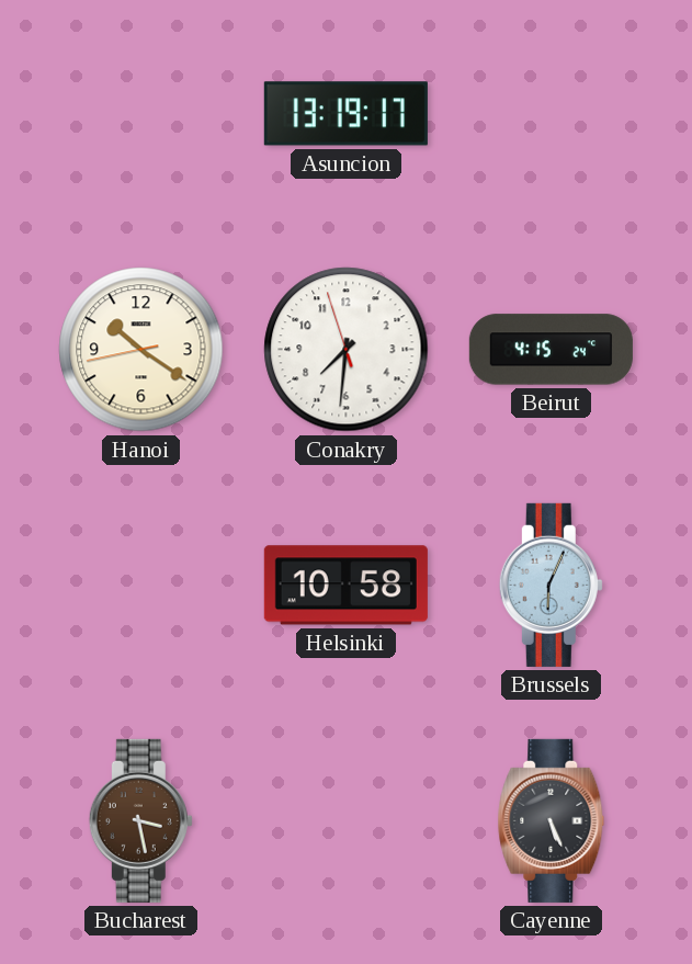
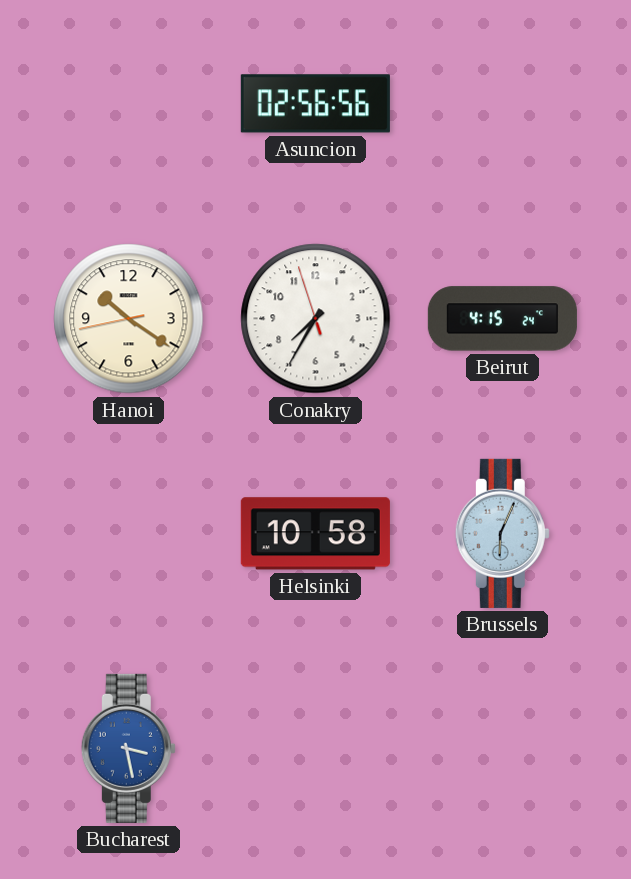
Asuncion: 13:19 -> 02:56 (315, 104)
Conakry: 7:30 -> 7:34 (316, 319)
Bucharest dial: brown -> blue (128, 748)
Cayenne: 5:26 -> none (552, 820)
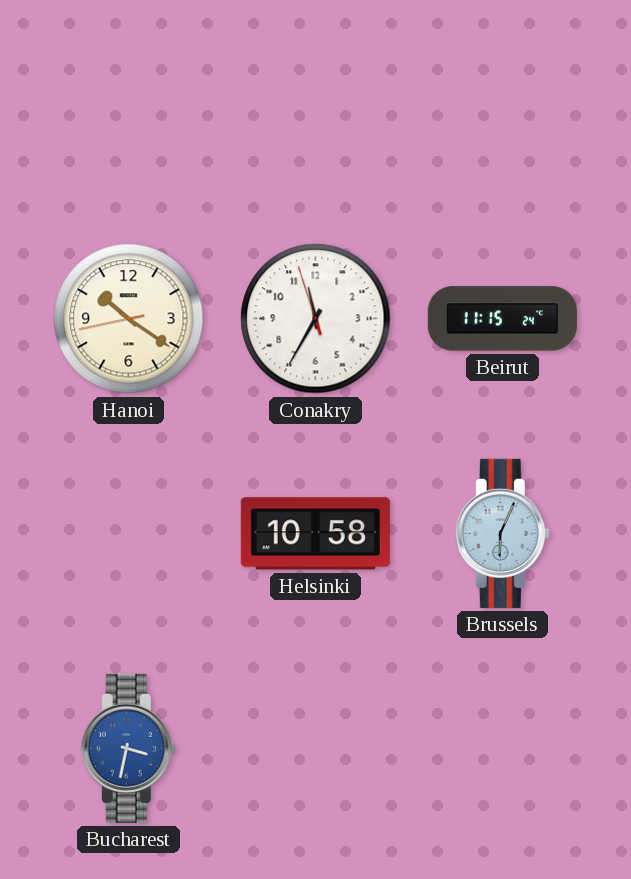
Asuncion: 02:56 -> none (315, 104)
Conakry: 7:34 -> 11:34 (316, 319)
Beirut: 4:15 -> 11:15 (502, 319)
Bucharest: 3:28 -> 3:32 (128, 748)
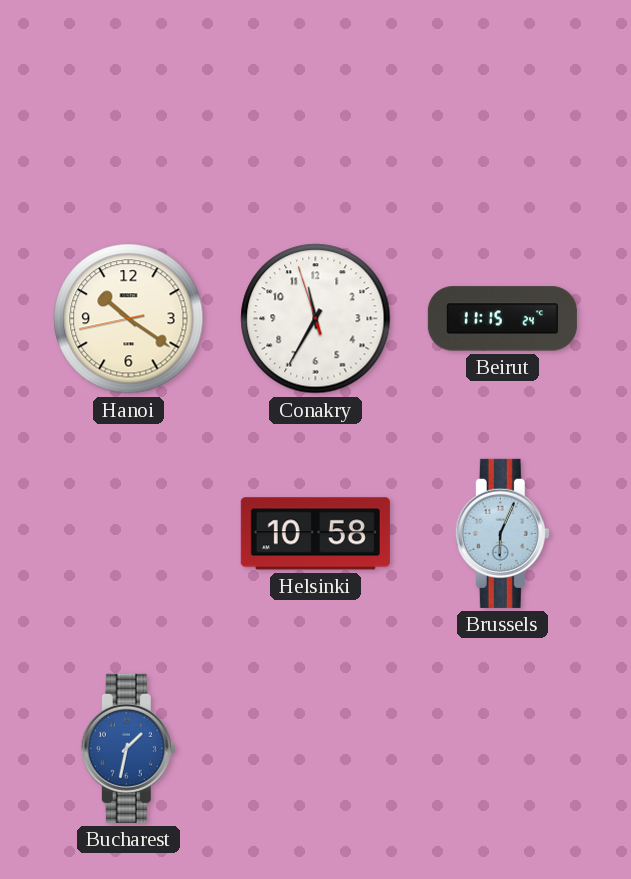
Bucharest: 3:32 -> 1:32 (128, 748)
